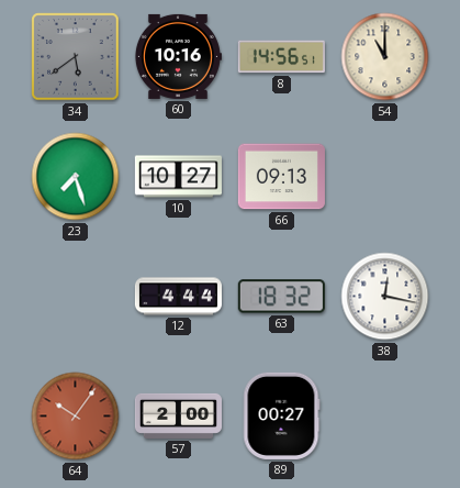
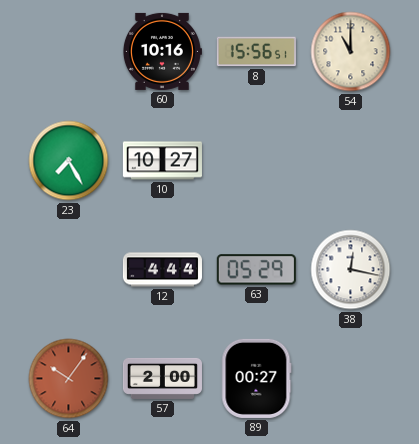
34: 5:39 -> none (76, 57)
8: 14:56 -> 15:56 (256, 52)
23: 7:27 -> 7:25 (69, 161)
66: 09:13 -> none (281, 177)
63: 18:32 -> 05:29 (256, 270)
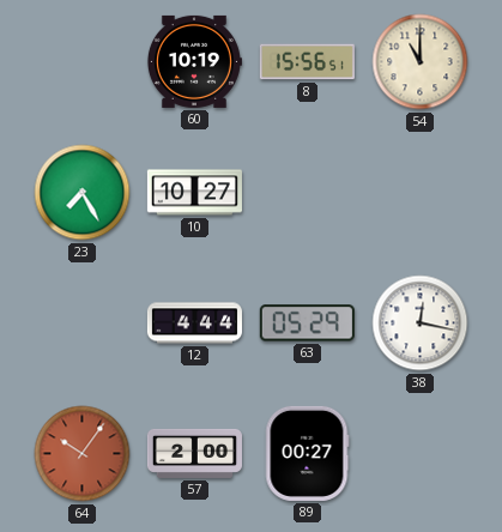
60: 10:16 -> 10:19 (194, 61)
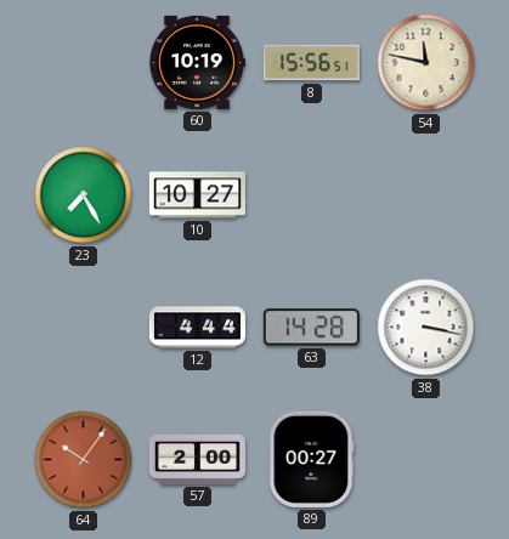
54: 11:00 -> 11:47 (426, 63)
63: 05:29 -> 14:28 (311, 328)
38: 12:17 -> 3:17 (426, 328)
